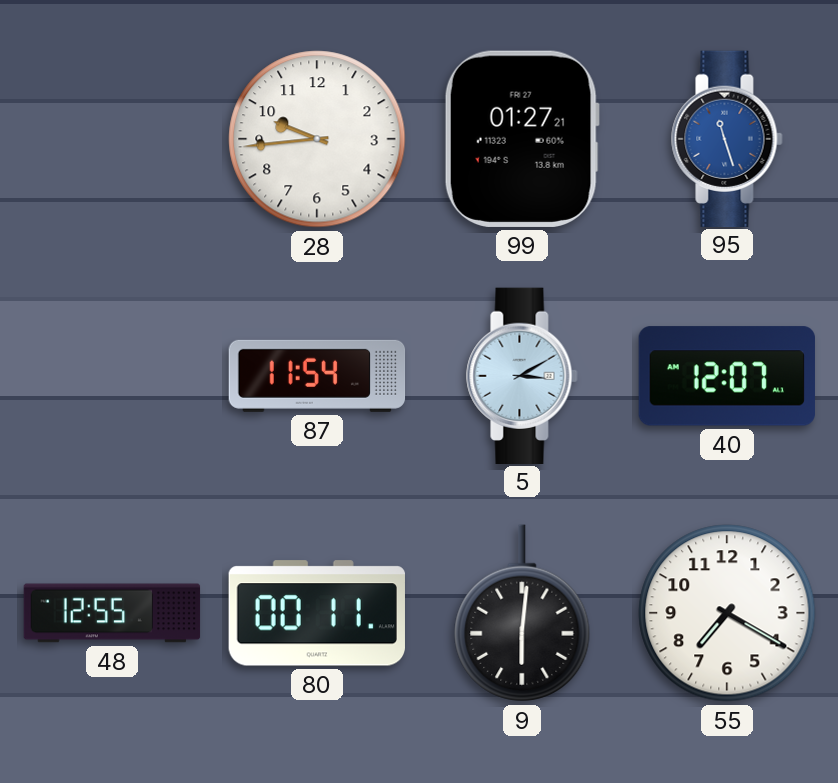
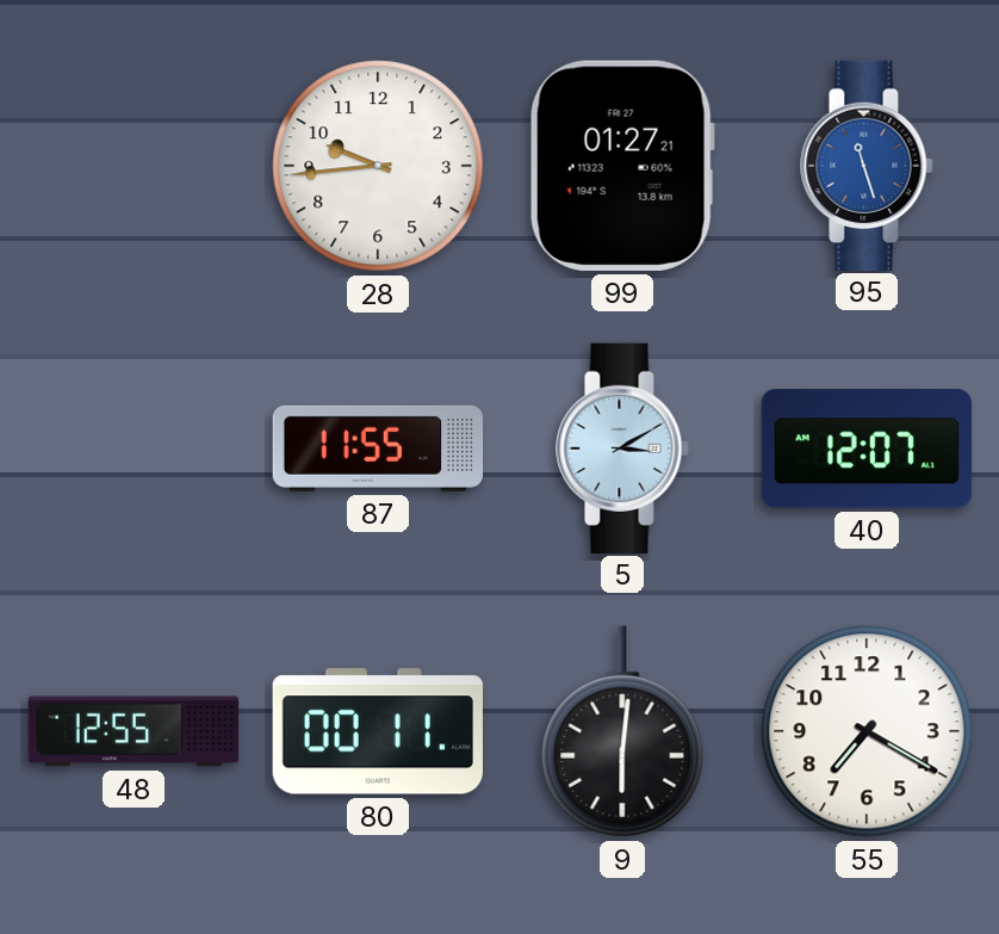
87: 11:54 -> 11:55 (378, 449)
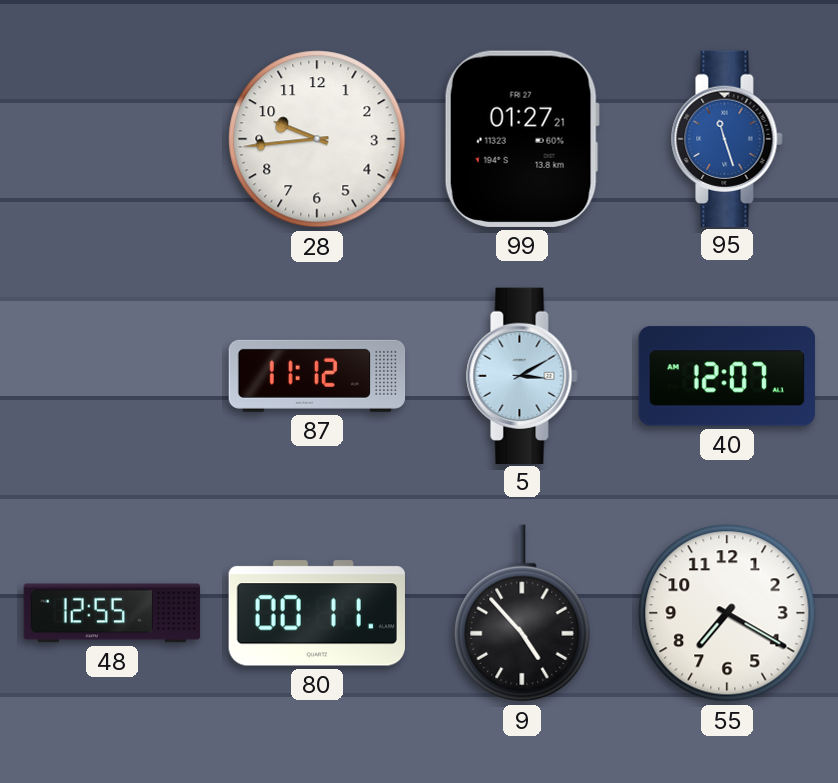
87: 11:55 -> 11:12 (317, 376)
9: 6:01 -> 4:53 (522, 613)
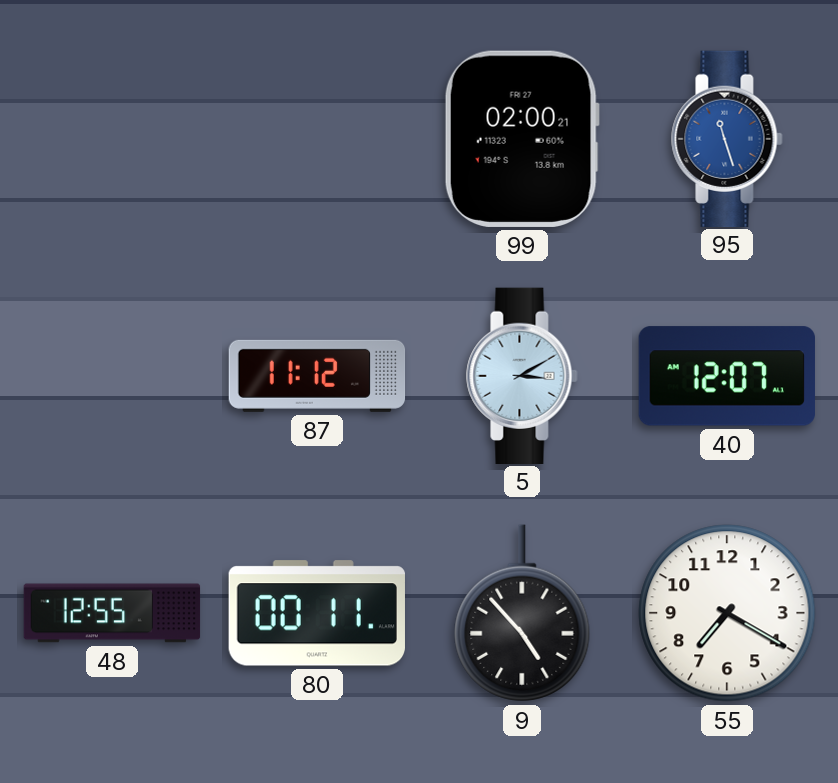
28: 9:44 -> none (317, 139)
99: 01:27 -> 02:00 (522, 139)
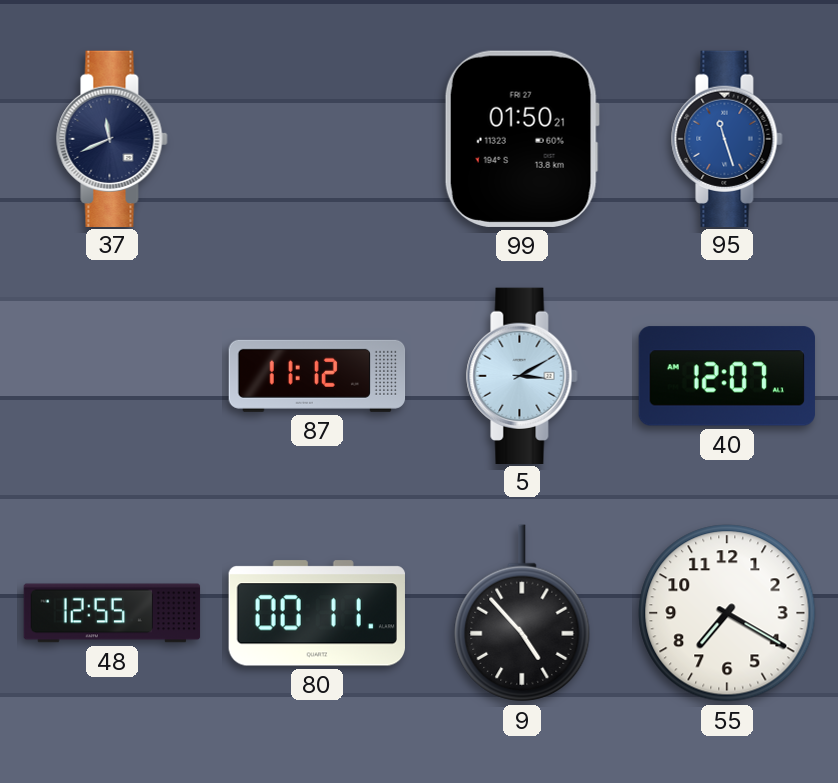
37: none -> 11:41 (112, 138)
99: 02:00 -> 01:50 (522, 139)
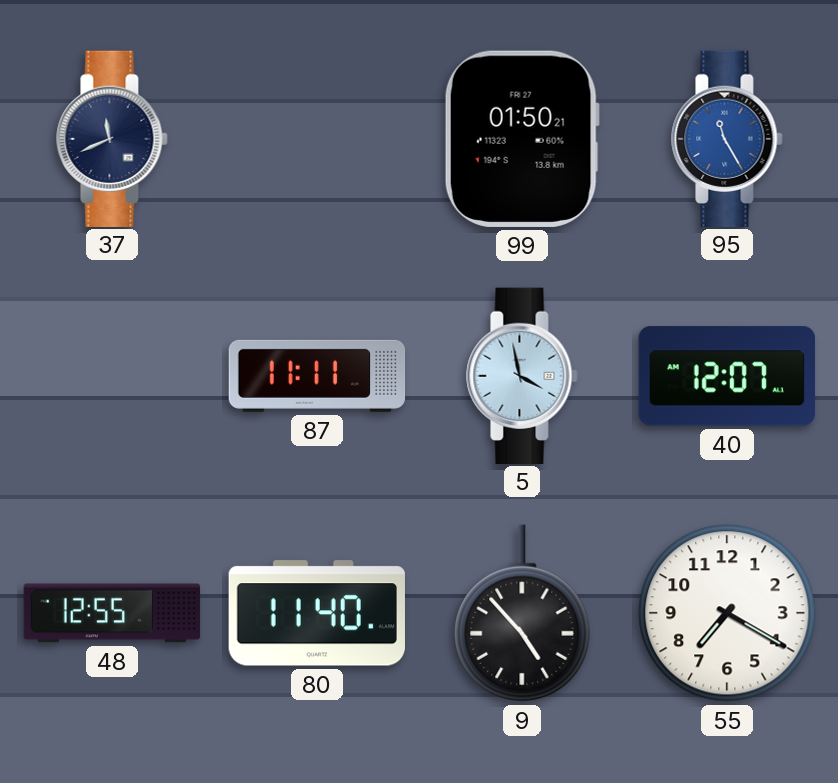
95: 11:27 -> 11:25 (727, 138)
87: 11:12 -> 11:11 (317, 376)
5: 3:10 -> 3:58 (522, 375)
80: 00:11 -> 11:40 (317, 613)
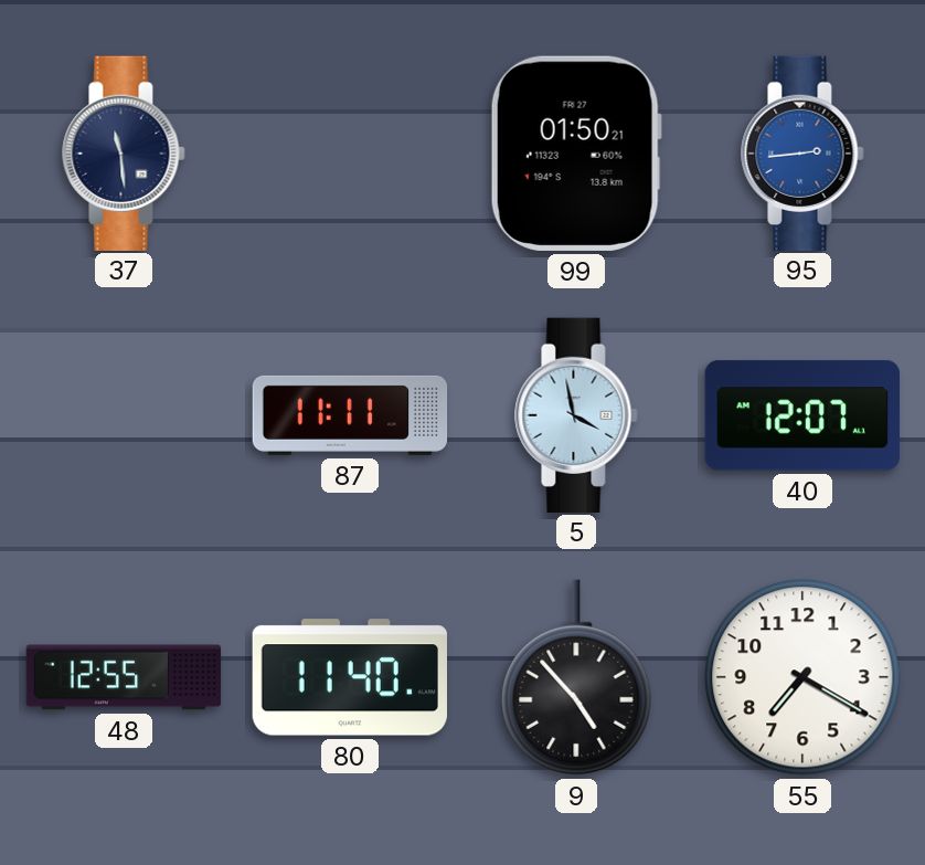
37: 11:41 -> 11:29 (124, 152)
95: 11:25 -> 2:44 (802, 152)
